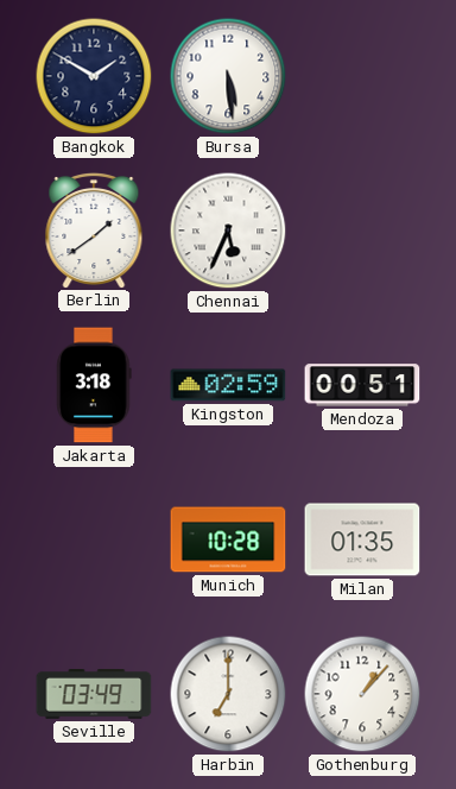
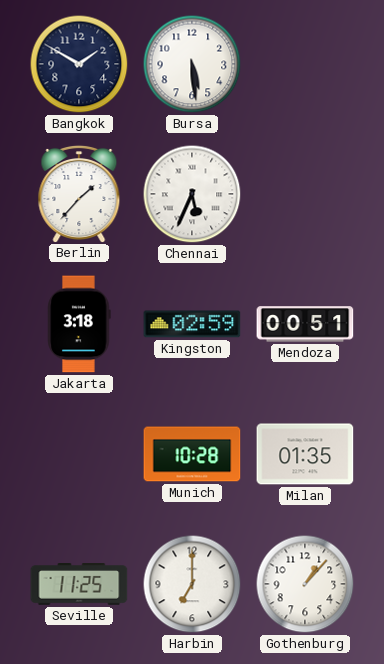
Berlin: 1:39 -> 1:37 (79, 193)
Seville: 03:49 -> 11:25 (79, 585)
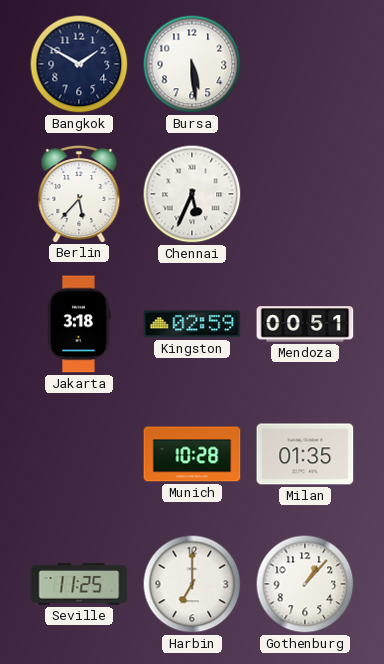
Berlin: 1:37 -> 5:37 (79, 193)
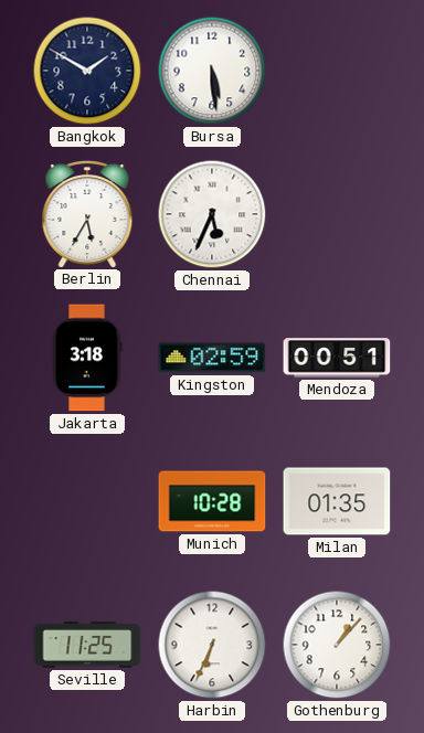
Berlin: 5:37 -> 5:35 (87, 213)
Harbin: 7:00 -> 6:34 (212, 645)
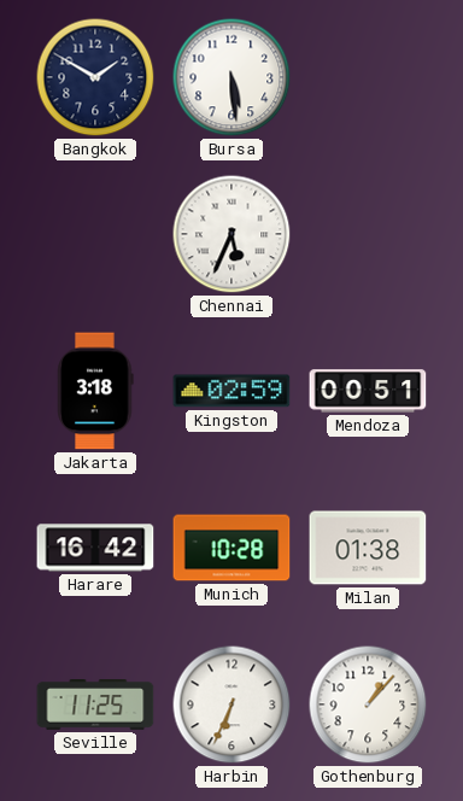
Berlin: 5:35 -> none (87, 213)
Harare: none -> 16:42 (95, 548)
Milan: 01:35 -> 01:38 (368, 548)
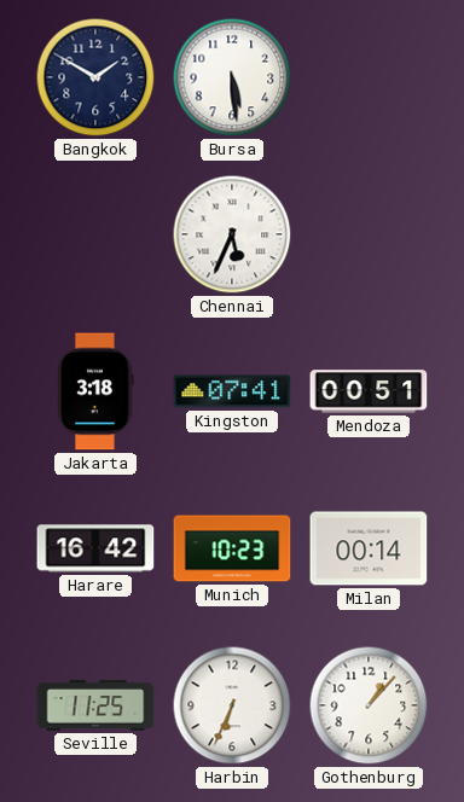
Kingston: 02:59 -> 07:41 (232, 391)
Munich: 10:28 -> 10:23 (232, 548)
Milan: 01:38 -> 00:14 (369, 548)
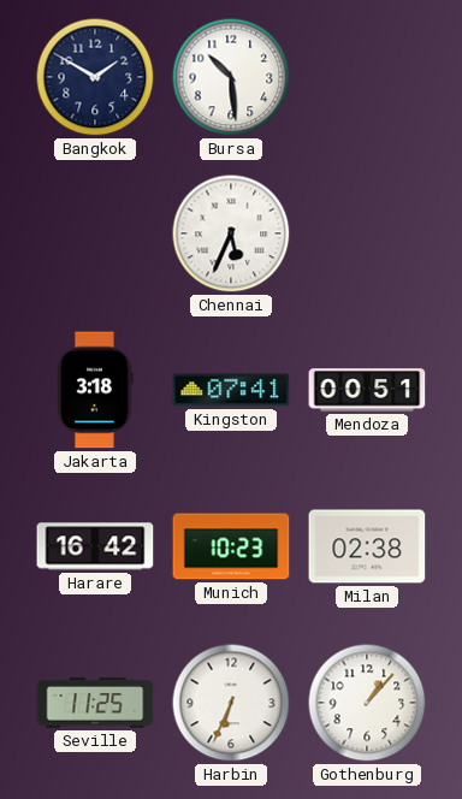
Bursa: 5:29 -> 10:29 (231, 77)
Milan: 00:14 -> 02:38 (367, 546)
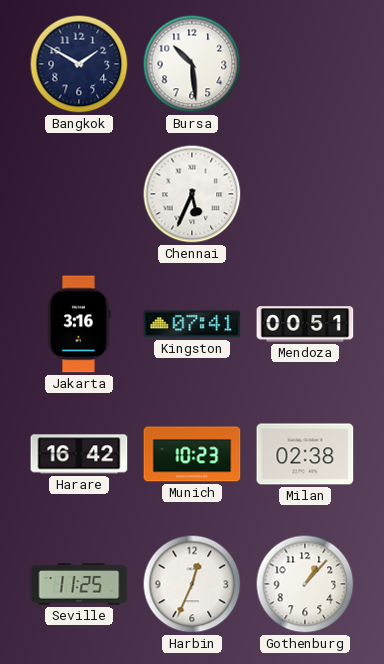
Jakarta: 3:18 -> 3:16 (79, 324)
Harbin: 6:34 -> 12:34 (192, 584)
